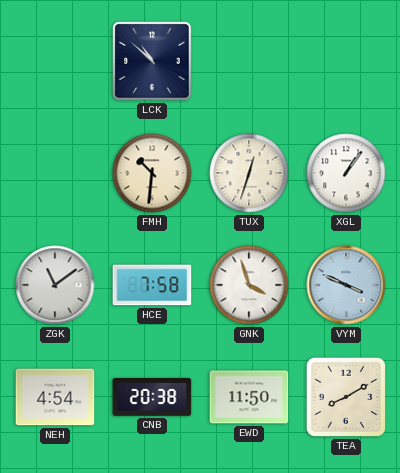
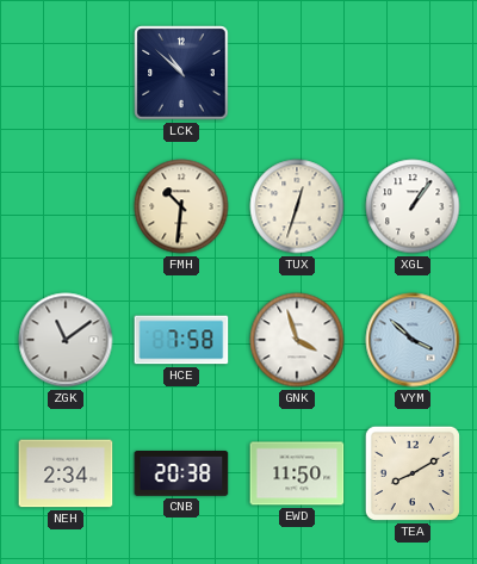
VYM: 3:49 -> 3:52 (413, 340)
NEH: 4:54 -> 2:34 (66, 473)
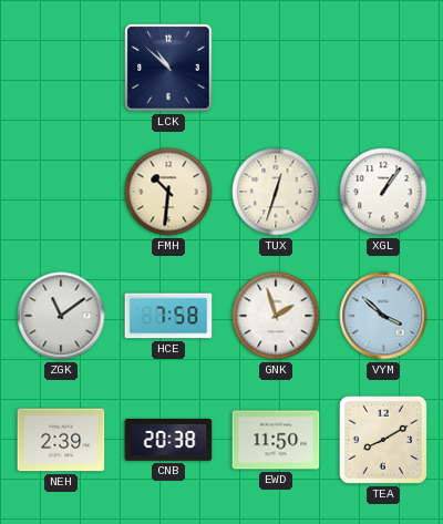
GNK: 3:57 -> 1:57 (276, 316)
NEH: 2:34 -> 2:39 (61, 440)
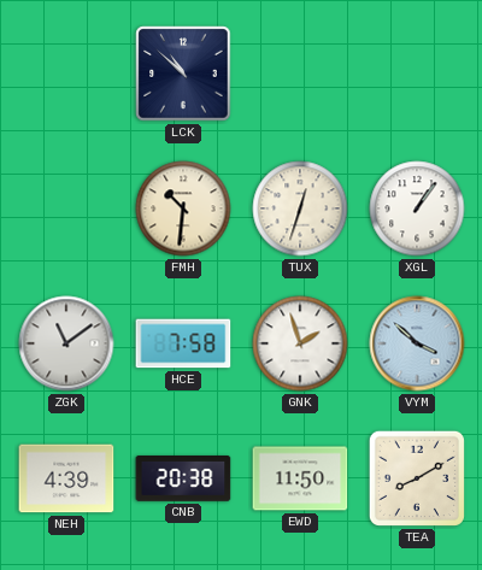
NEH: 2:39 -> 4:39 (66, 478)
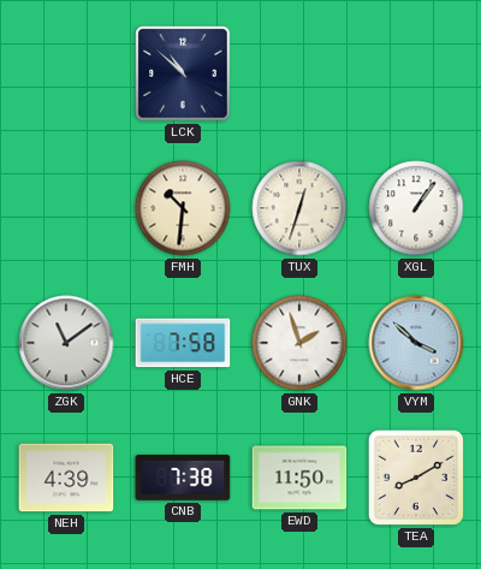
CNB: 20:38 -> 7:38 (183, 479)
